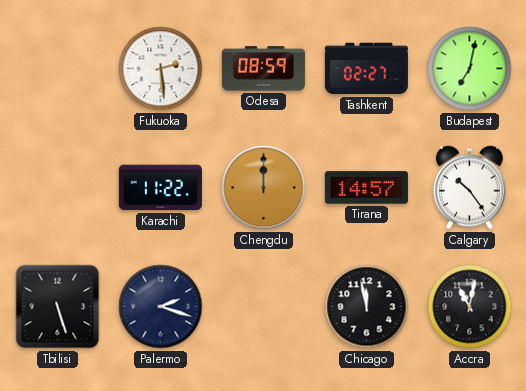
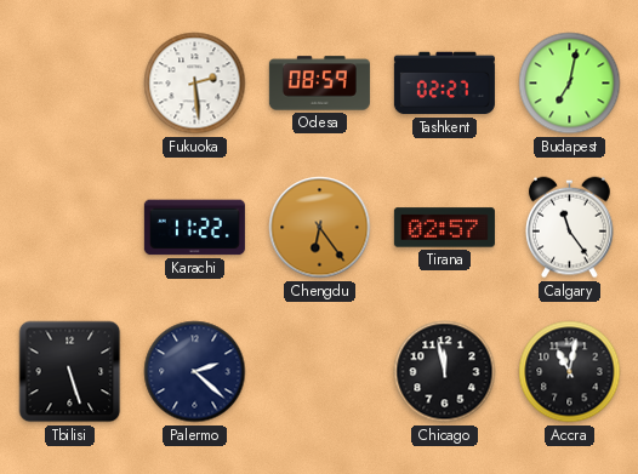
Chengdu: 12:00 -> 6:24 (320, 228)
Tirana: 14:57 -> 02:57 (444, 228)
Calgary: 10:24 -> 11:24 (570, 228)
Palermo: 2:18 -> 2:22 (195, 372)
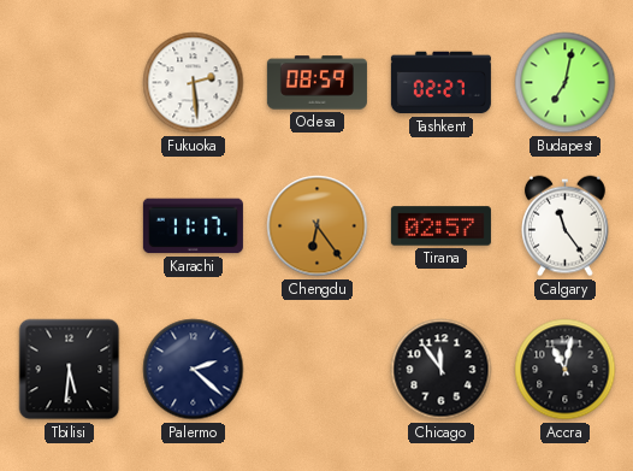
Karachi: 11:22 -> 11:17 (193, 226)
Tbilisi: 5:27 -> 5:31 (70, 370)
Chicago: 11:58 -> 11:54 (442, 370)
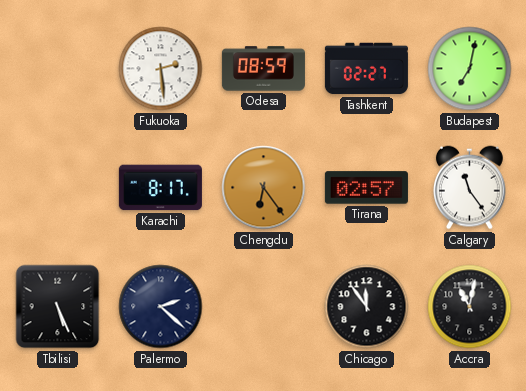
Karachi: 11:17 -> 8:17 (160, 188)
Tbilisi: 5:31 -> 5:26 (58, 307)
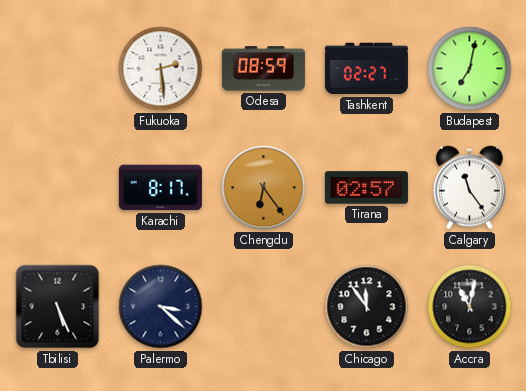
Palermo: 2:22 -> 3:22 (161, 307)
